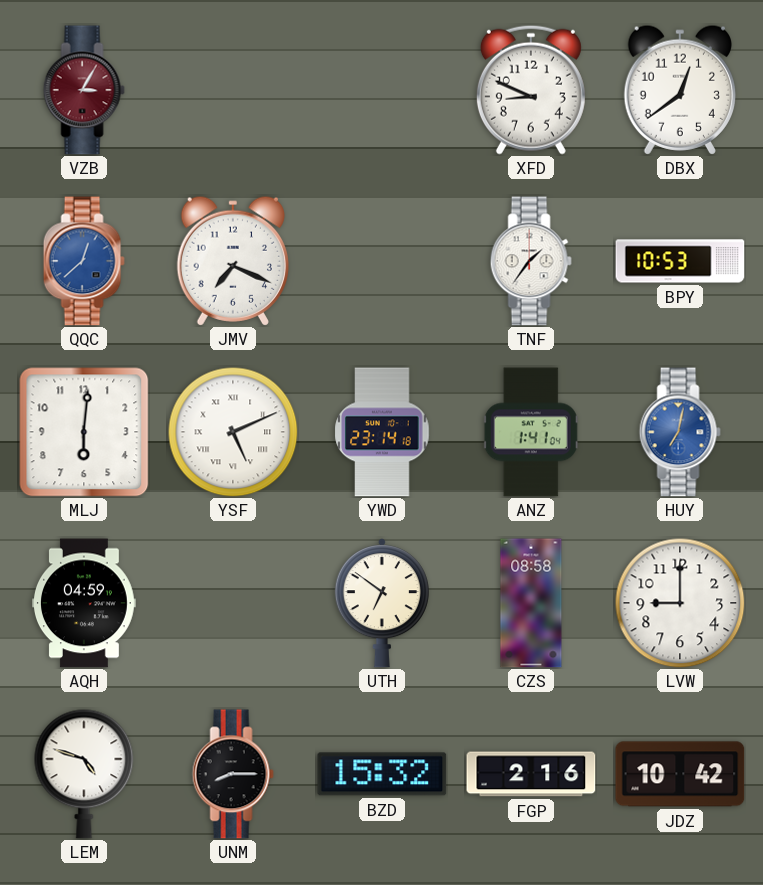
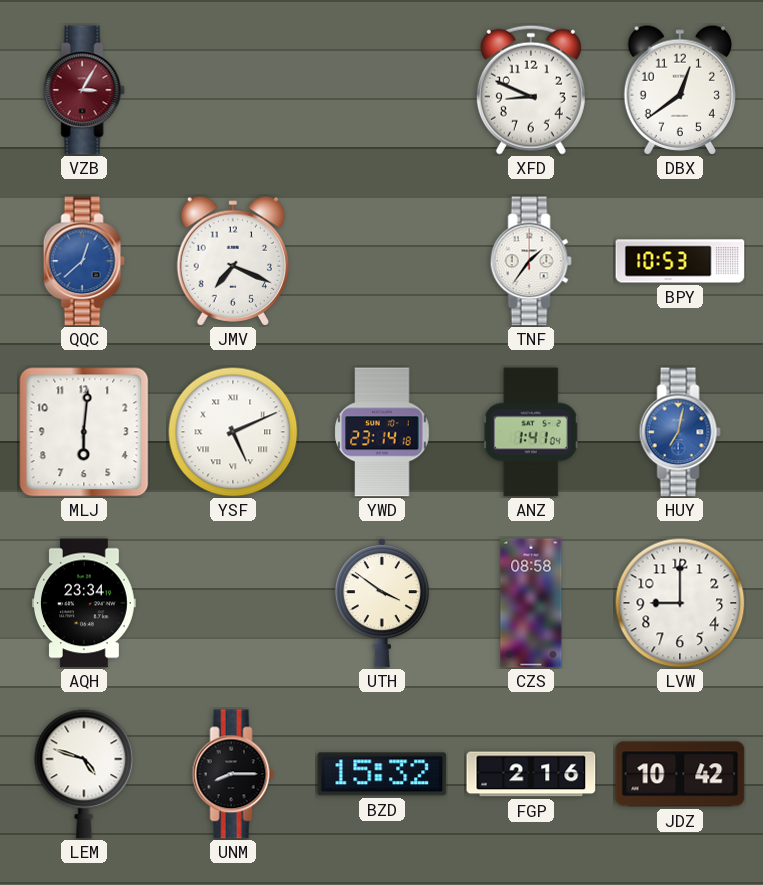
AQH: 04:59 -> 23:34 (85, 603)
UTH: 6:51 -> 3:51 (382, 604)
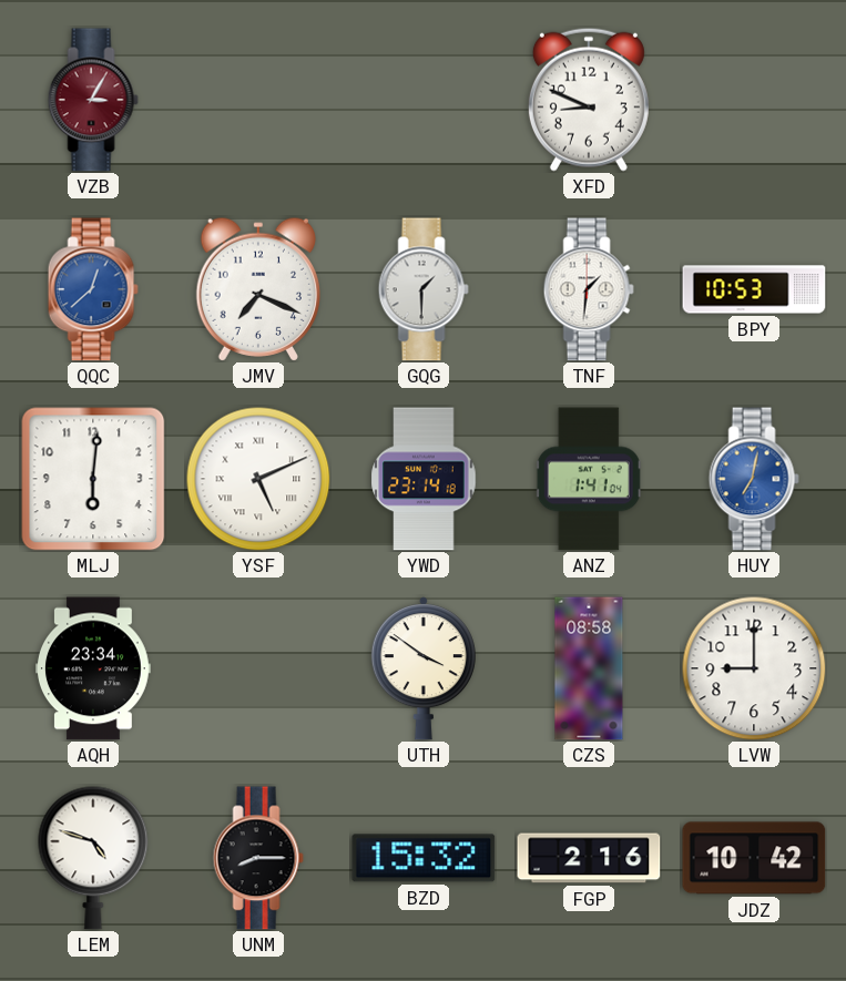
DBX: 12:39 -> none (679, 90)
GQG: none -> 1:30 (424, 289)
TNF: 1:36 -> 1:31 (589, 289)
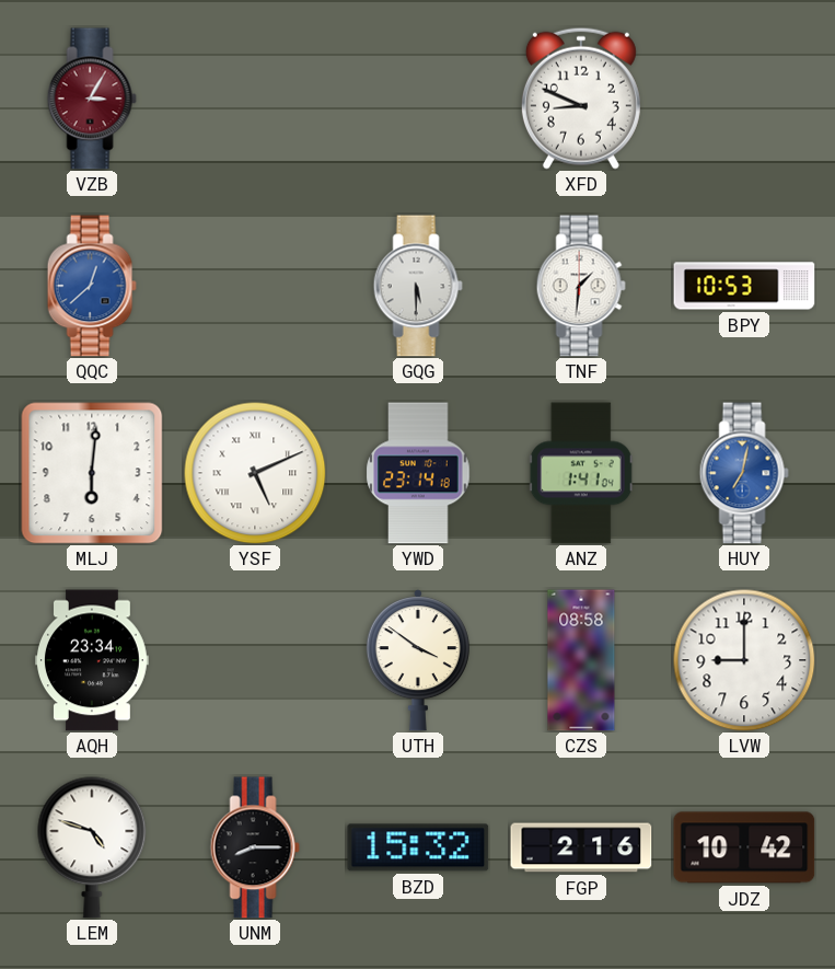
JMV: 7:19 -> none (257, 289)
GQG: 1:30 -> 5:30 (418, 286)
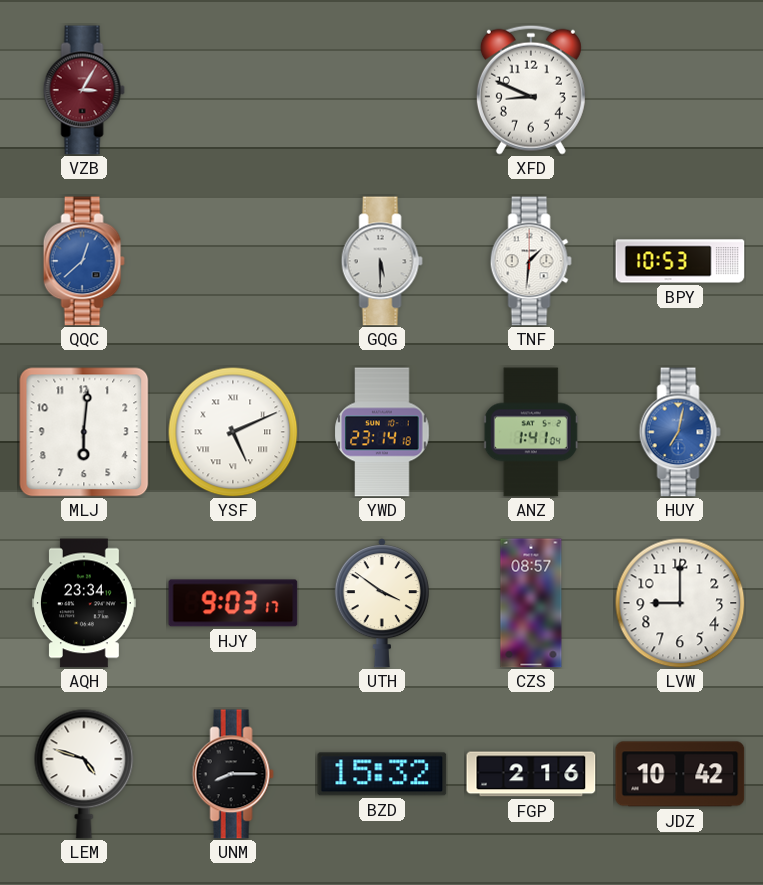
HJY: none -> 9:03 (233, 603)
CZS: 08:58 -> 08:57 (531, 603)
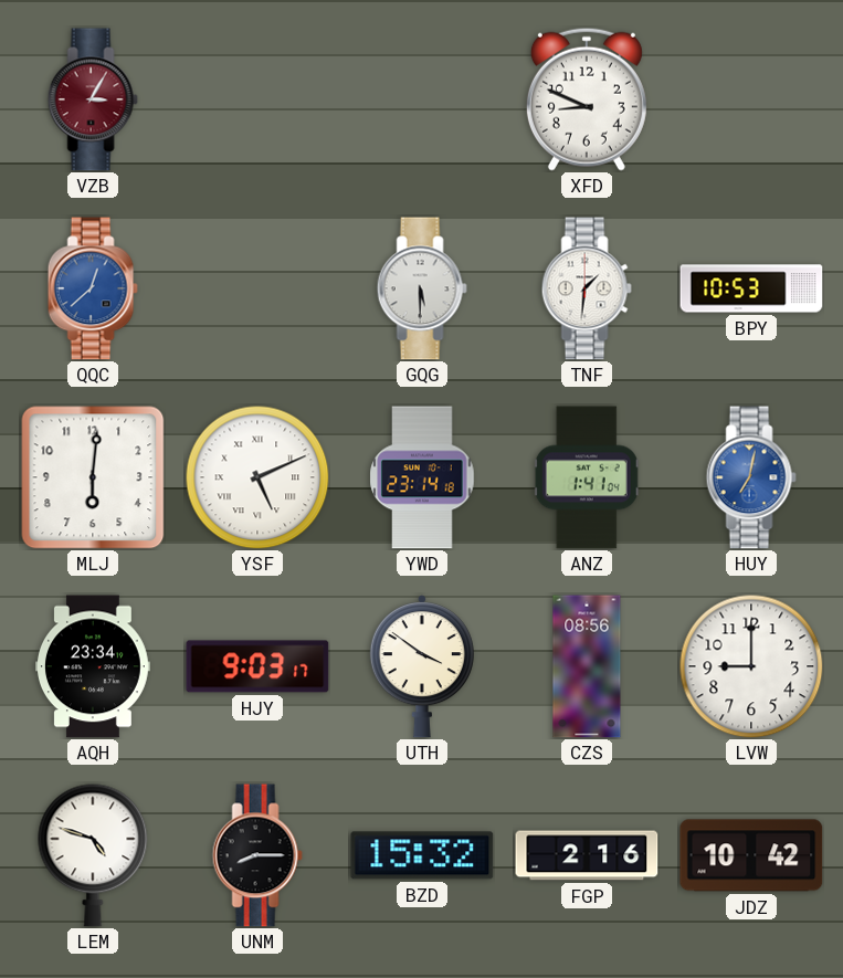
CZS: 08:57 -> 08:56 (587, 666)
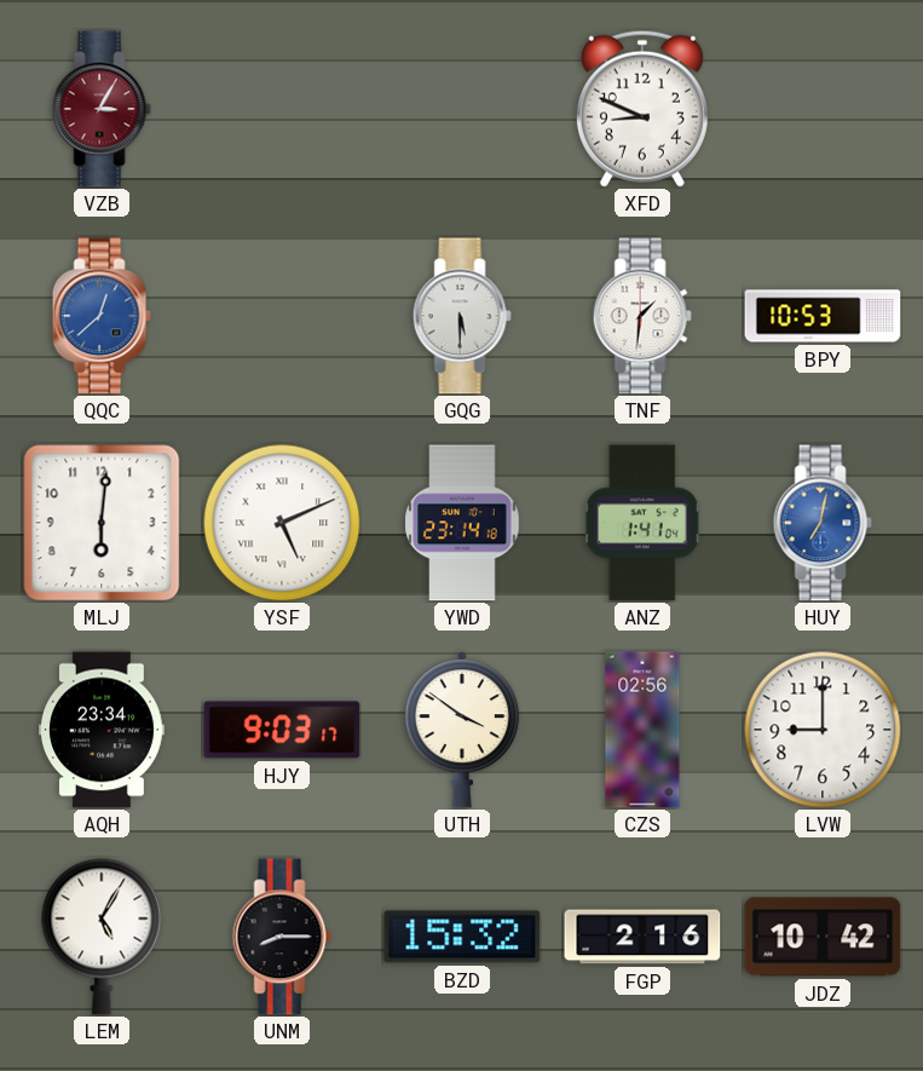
CZS: 08:56 -> 02:56 (642, 730)
LEM: 4:48 -> 5:05 (102, 937)
